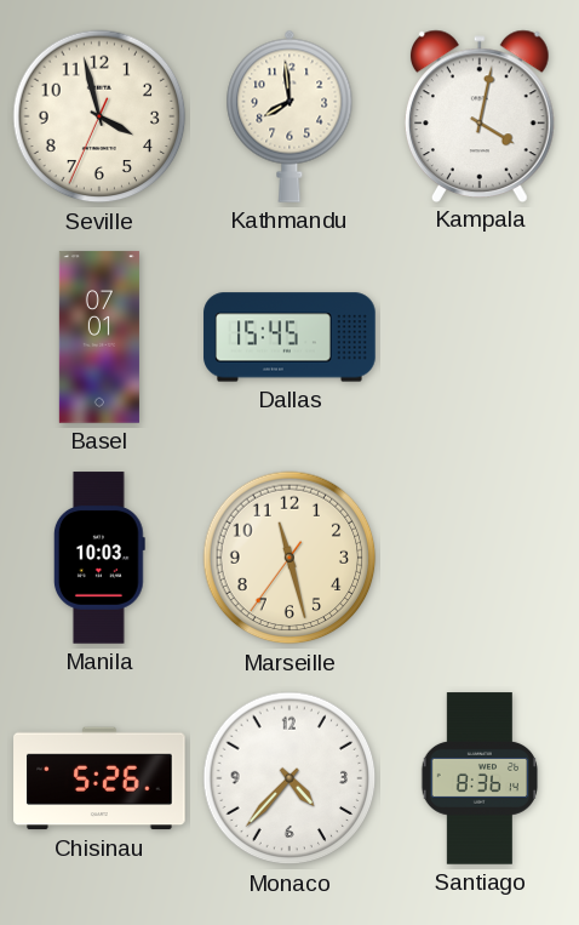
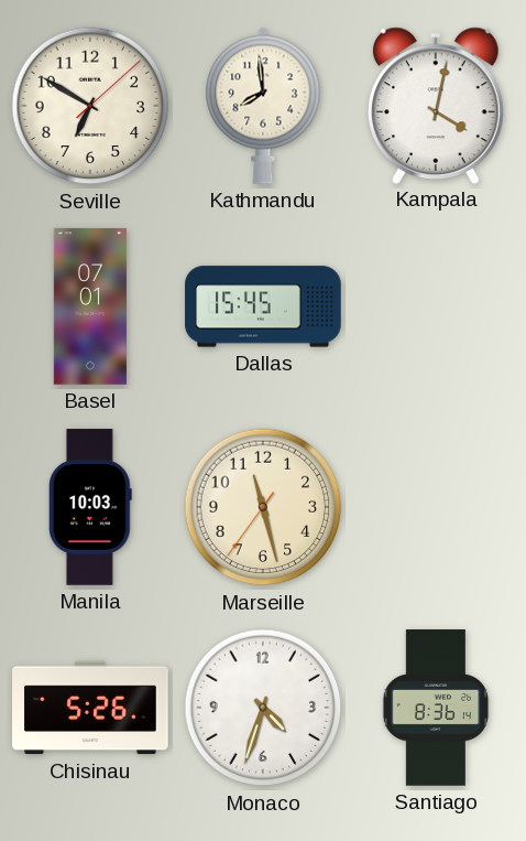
Seville: 3:57 -> 6:50 (90, 106)
Monaco: 4:37 -> 4:33 (263, 708)
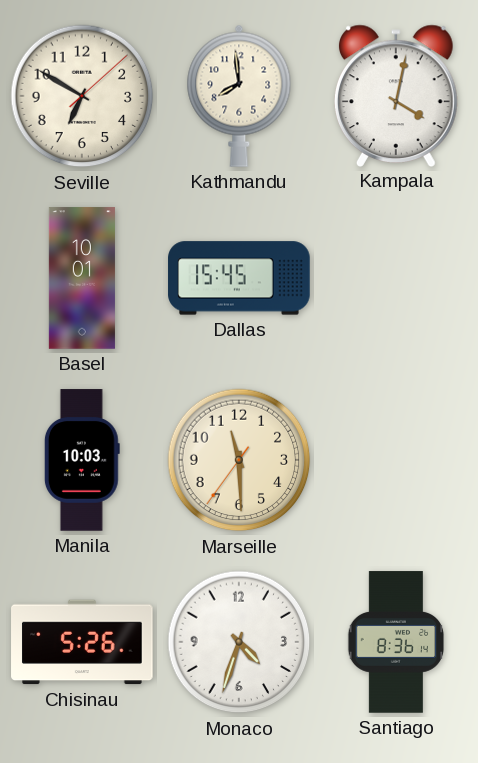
Basel: 07:01 -> 10:01 (82, 278)
Marseille: 11:27 -> 11:29 (239, 460)
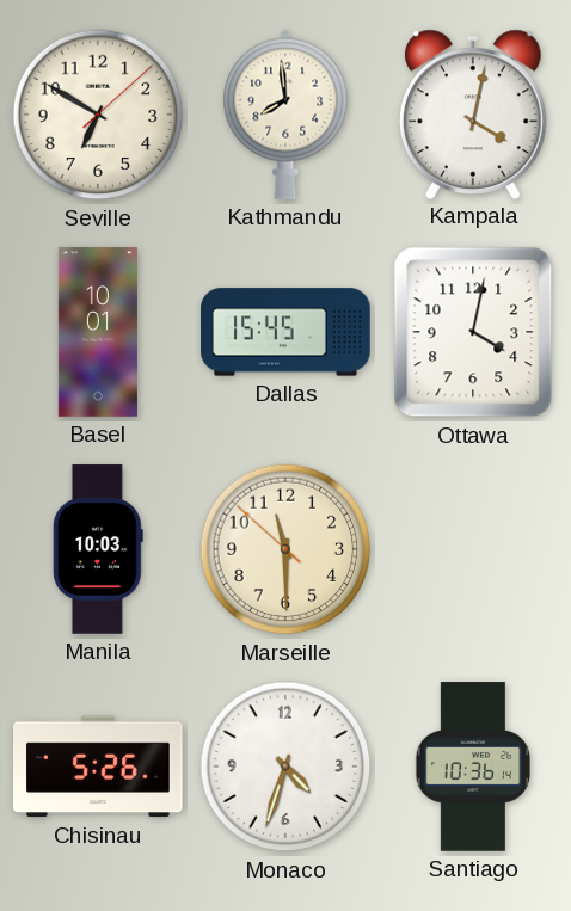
Ottawa: none -> 4:02 (473, 332)
Marseille: 11:29:36 -> 11:29:52 (285, 549)
Santiago: 8:36 -> 10:36 (473, 767)
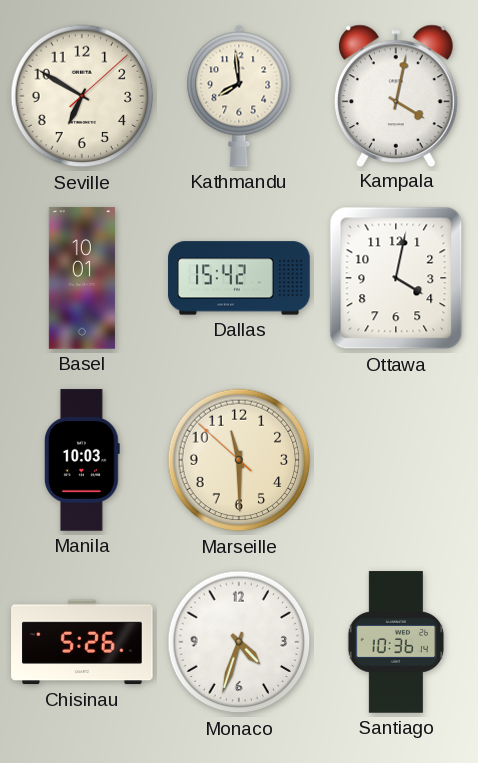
Dallas: 15:45 -> 15:42 (239, 278)
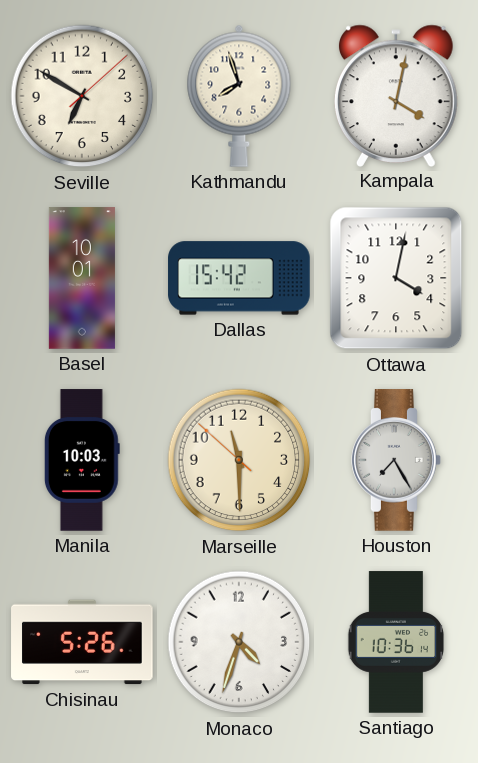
Kathmandu: 7:59 -> 7:57 (239, 96)
Houston: none -> 7:25 (396, 460)
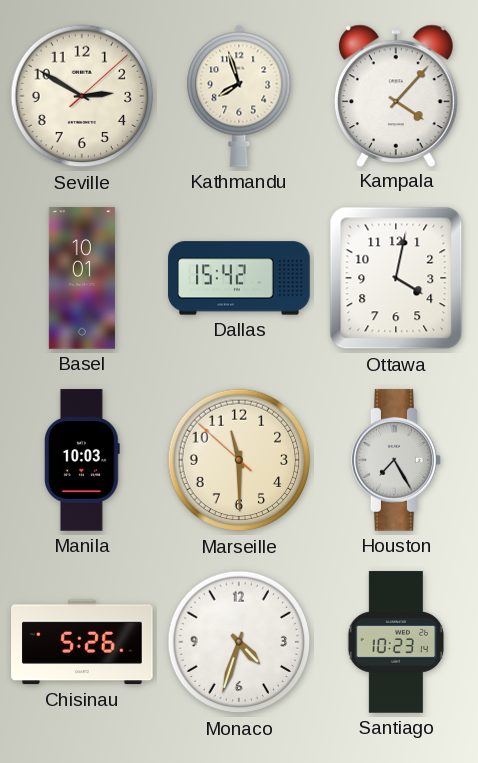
Seville: 6:50 -> 2:50 (82, 96)
Kampala: 4:02 -> 4:07 (396, 95)
Santiago: 10:36 -> 10:23 (396, 642)
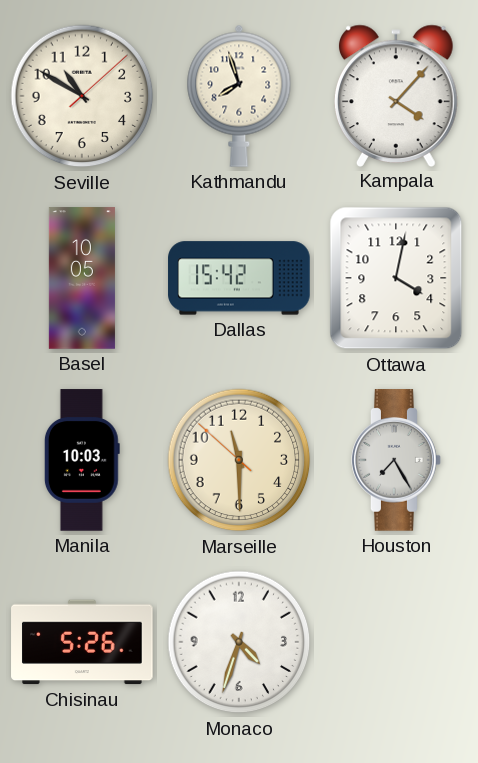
Seville: 2:50 -> 10:50 (82, 96)
Basel: 10:01 -> 10:05 (82, 278)
Santiago: 10:23 -> none (396, 642)
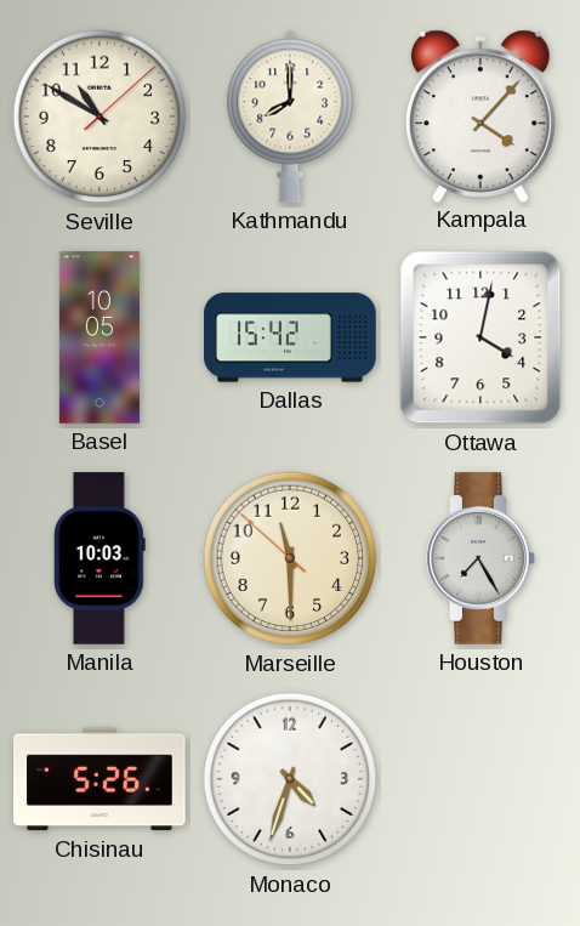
Kathmandu: 7:57 -> 8:00 (290, 117)
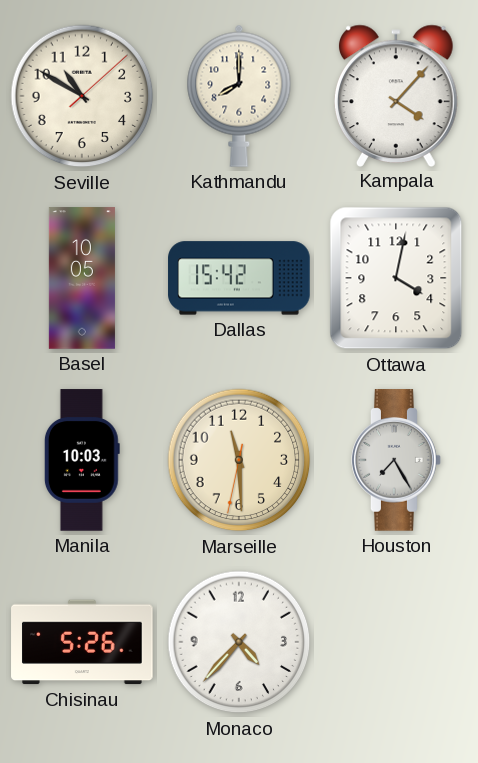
Marseille: 11:29:52 -> 11:29:32 (239, 460)
Monaco: 4:33 -> 4:37 (239, 642)
